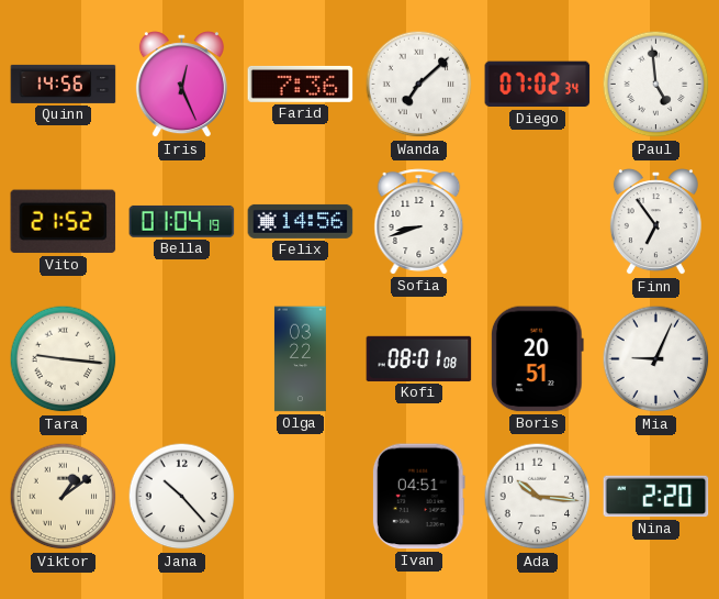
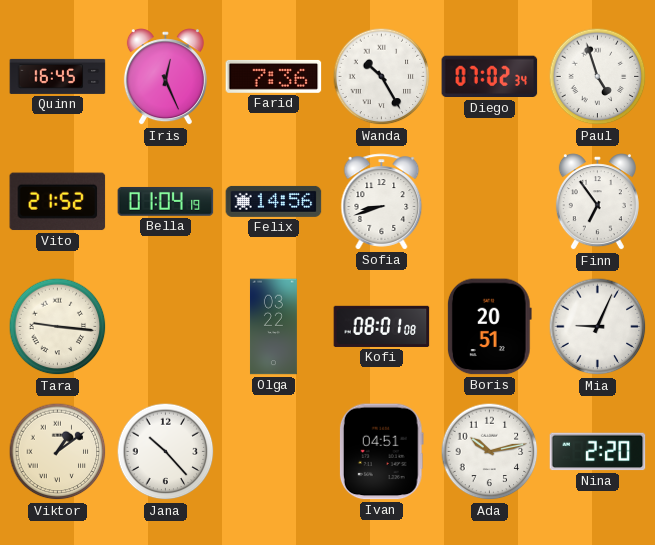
Quinn: 14:56 -> 16:45 (58, 76)
Wanda: 7:08 -> 10:25 (382, 77)
Paul: 4:59 -> 4:57 (598, 77)
Ada: 10:16 -> 10:13 (490, 452)
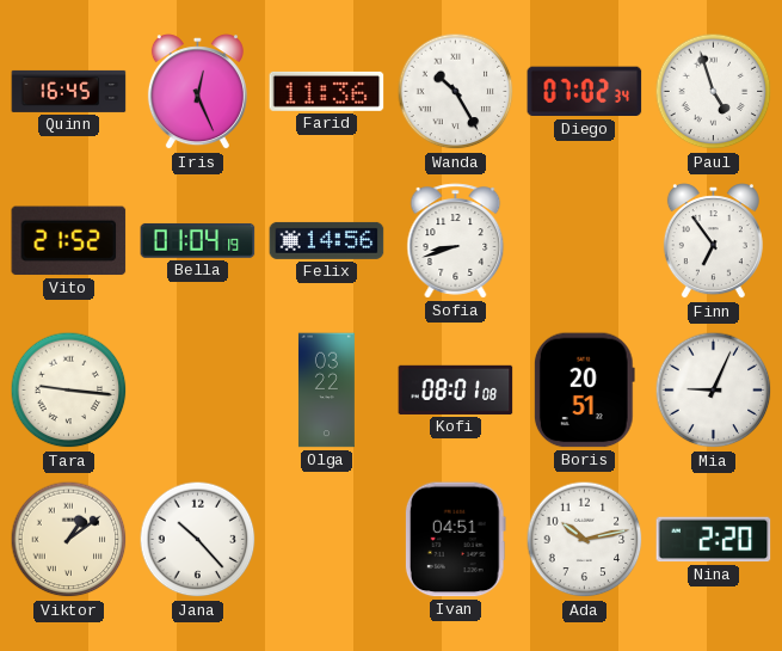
Farid: 7:36 -> 11:36 (327, 91)
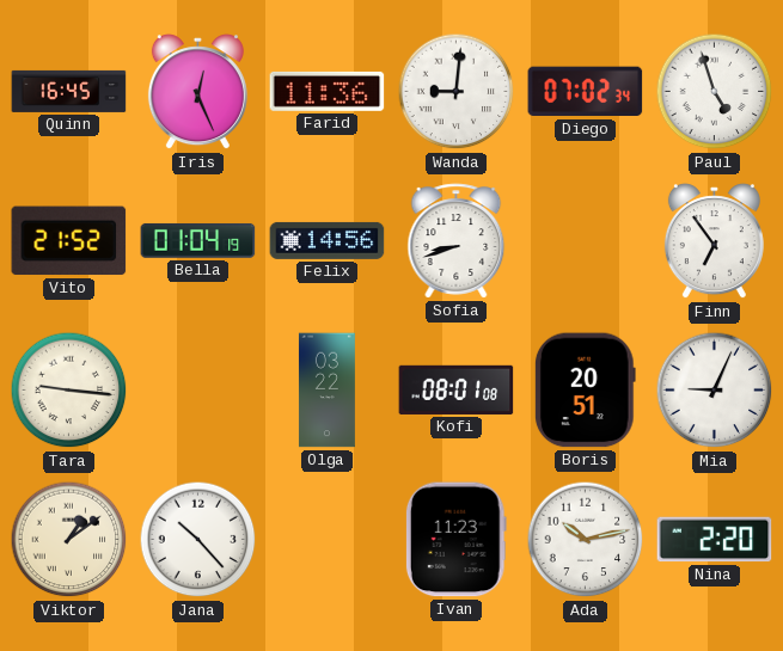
Wanda: 10:25 -> 9:01 (457, 92)
Ivan: 04:51 -> 11:23 (455, 540)
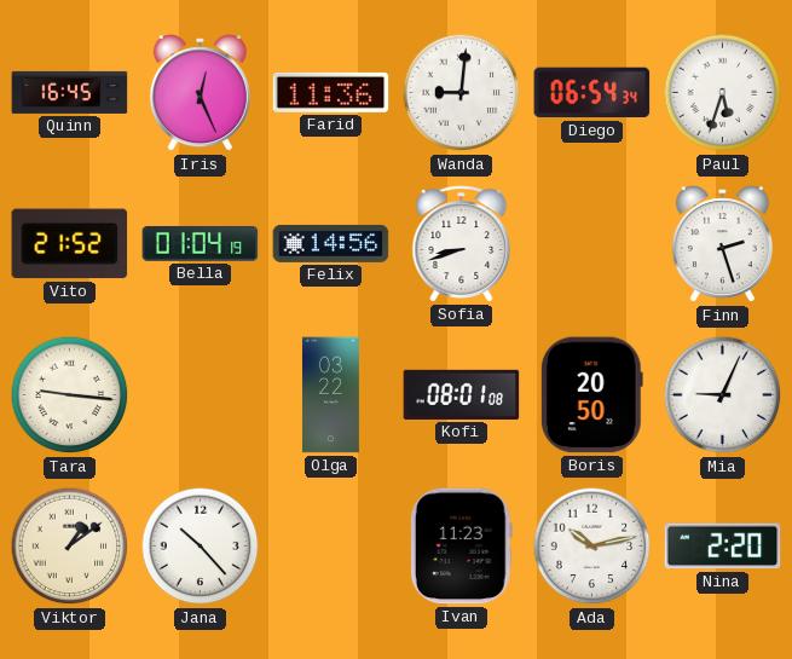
Diego: 07:02 -> 06:54 (592, 93)
Paul: 4:57 -> 5:33 (723, 93)
Finn: 6:54 -> 2:27 (722, 244)
Boris: 20:51 -> 20:50 (591, 395)
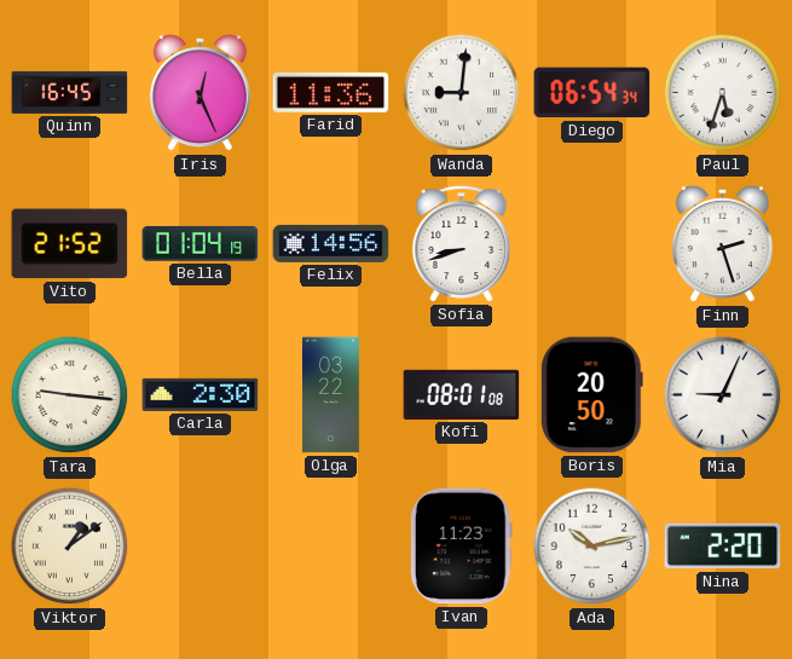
Carla: none -> 2:30 (201, 394)
Jana: 10:23 -> none (201, 547)
